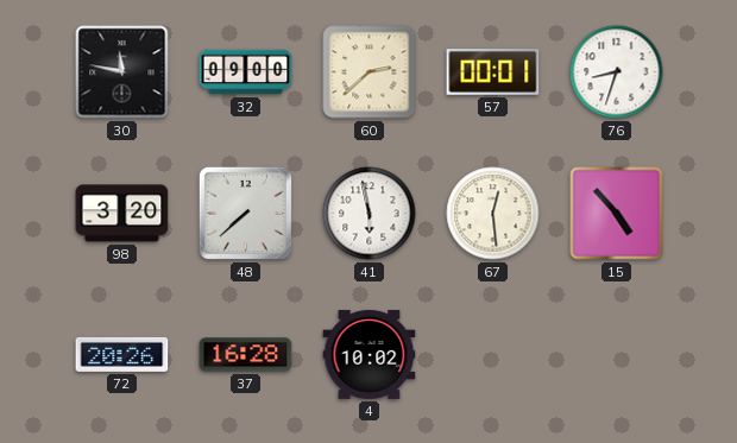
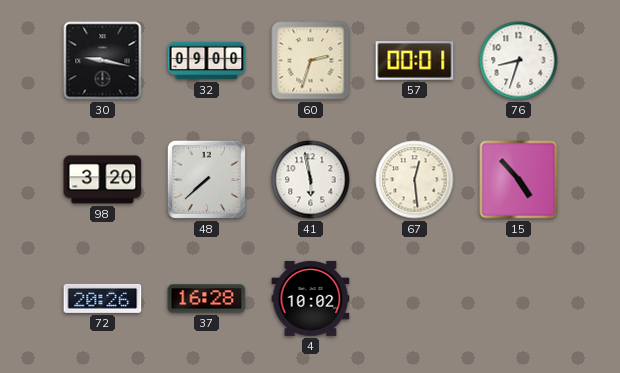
30: 11:47 -> 9:17 (103, 61)
60: 2:38 -> 2:33 (311, 61)
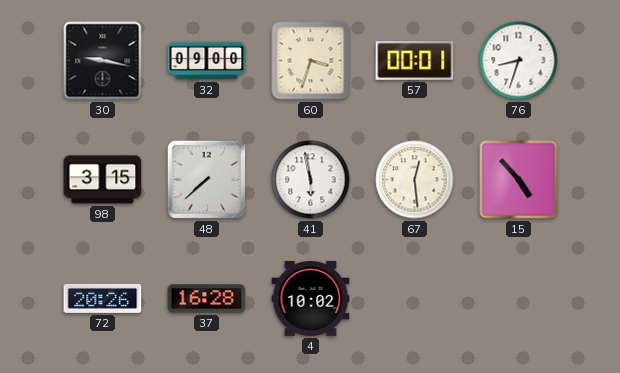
60: 2:33 -> 3:33 (311, 61)
98: 3:20 -> 3:15 (103, 180)
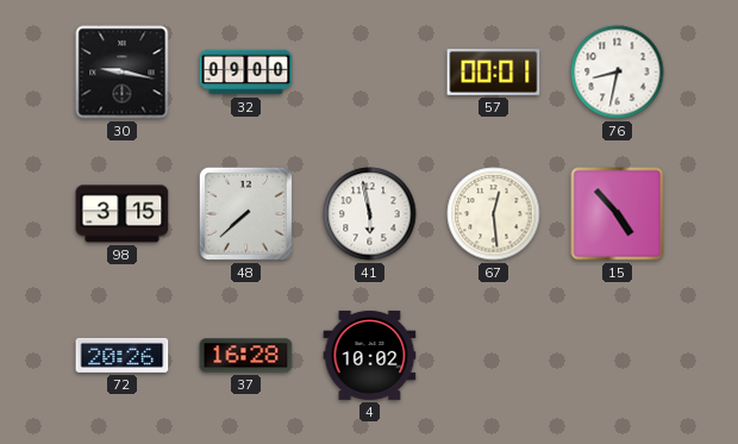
60: 3:33 -> none (311, 61)
76: 8:33 -> 8:32 (618, 73)
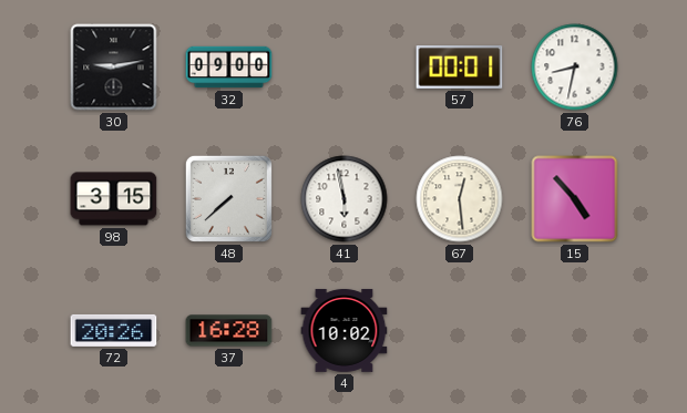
30: 9:17 -> 9:13 (114, 68)
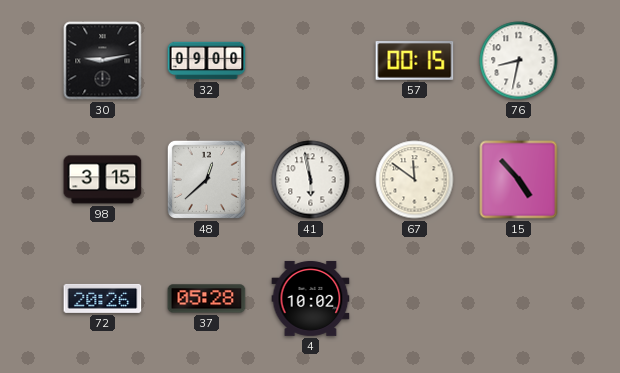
57: 00:01 -> 00:15 (415, 61)
48: 7:38 -> 12:38 (206, 179)
67: 12:29 -> 11:51 (415, 180)
37: 16:28 -> 05:28 (207, 299)
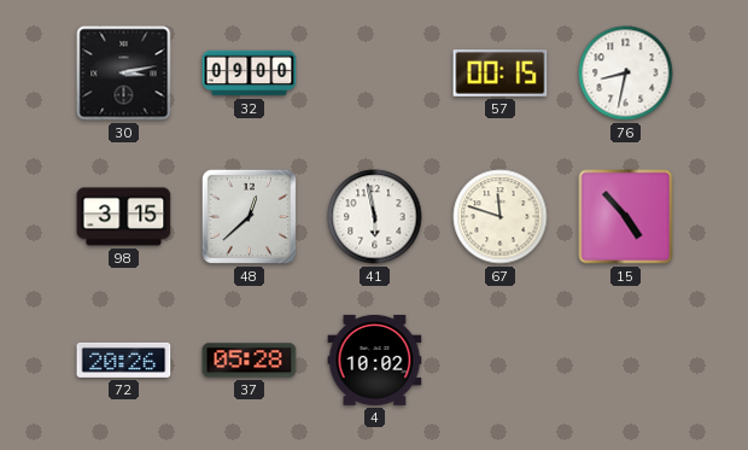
30: 9:13 -> 3:13 (124, 74)
67: 11:51 -> 11:48 (501, 217)
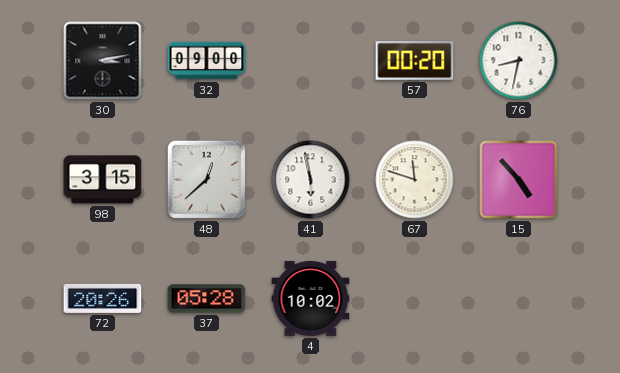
57: 00:15 -> 00:20 (415, 61)
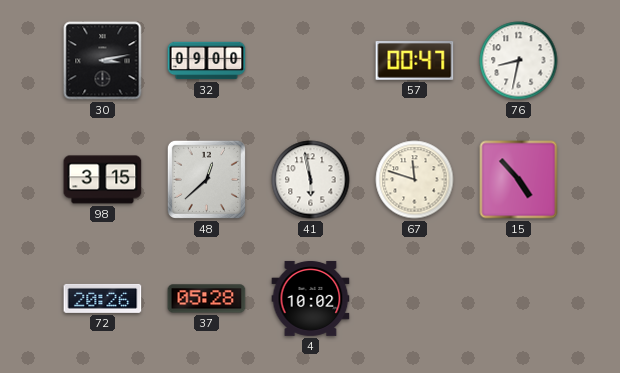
57: 00:20 -> 00:47 (415, 61)
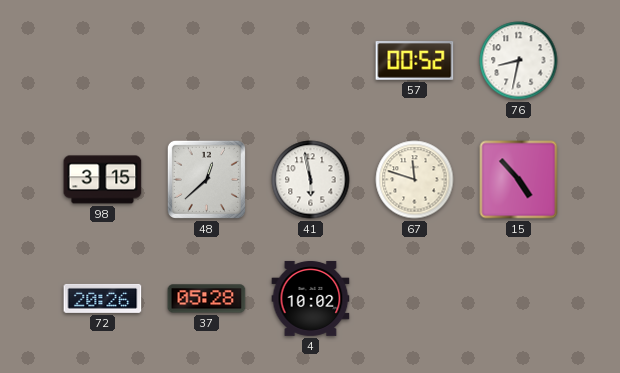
30: 3:13 -> none (103, 61)
32: 09:00 -> none (207, 61)
57: 00:47 -> 00:52 (415, 61)
